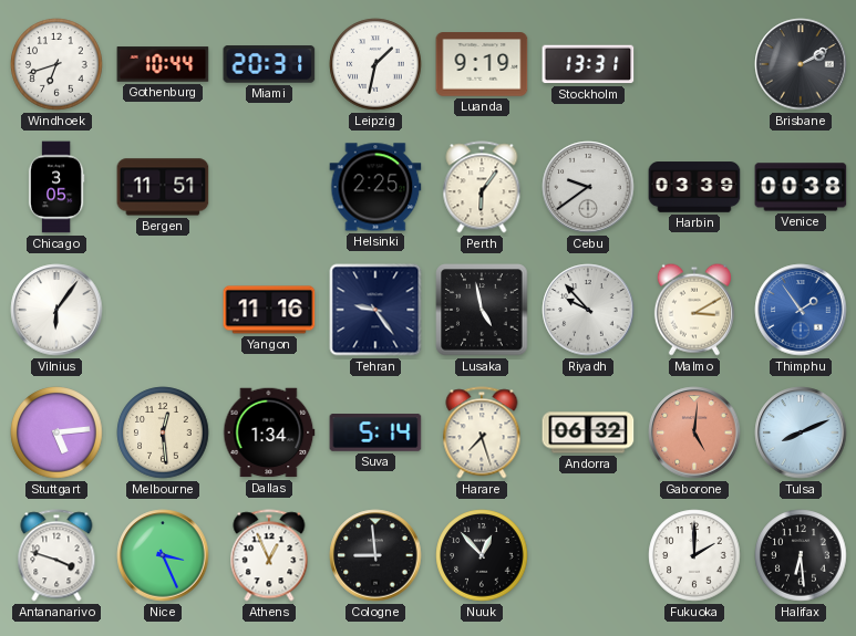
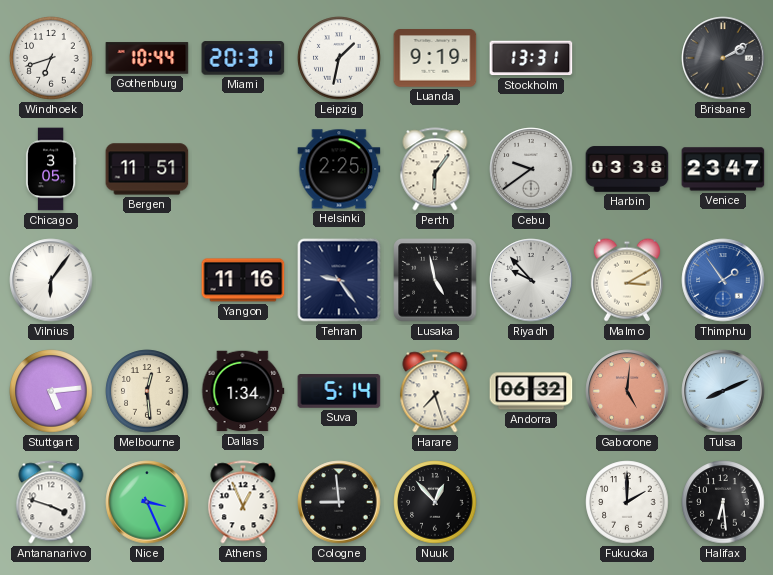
Harbin: 03:39 -> 03:38 (627, 169)
Venice: 00:38 -> 23:47 (723, 169)
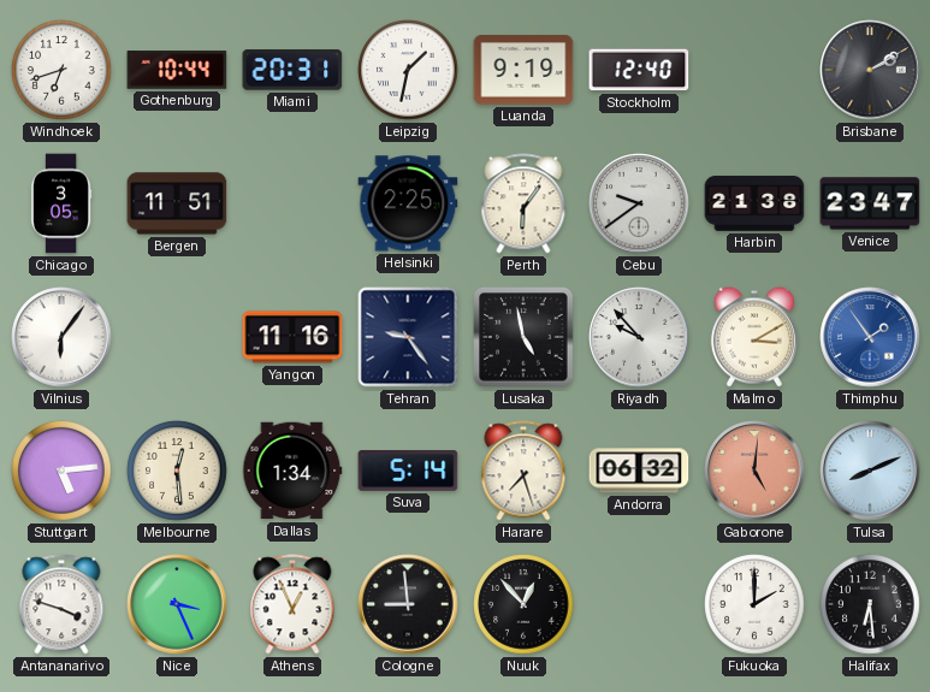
Stockholm: 13:31 -> 12:40 (639, 70)
Harbin: 03:38 -> 21:38 (754, 203)
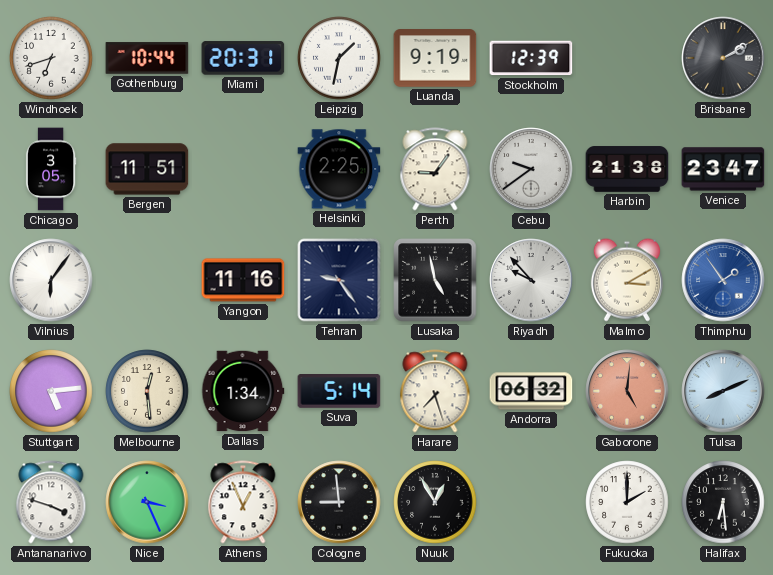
Stockholm: 12:40 -> 12:39 (531, 58)
Perth: 6:06 -> 9:06 (435, 169)
Nuuk: 12:53 -> 12:55 (435, 502)
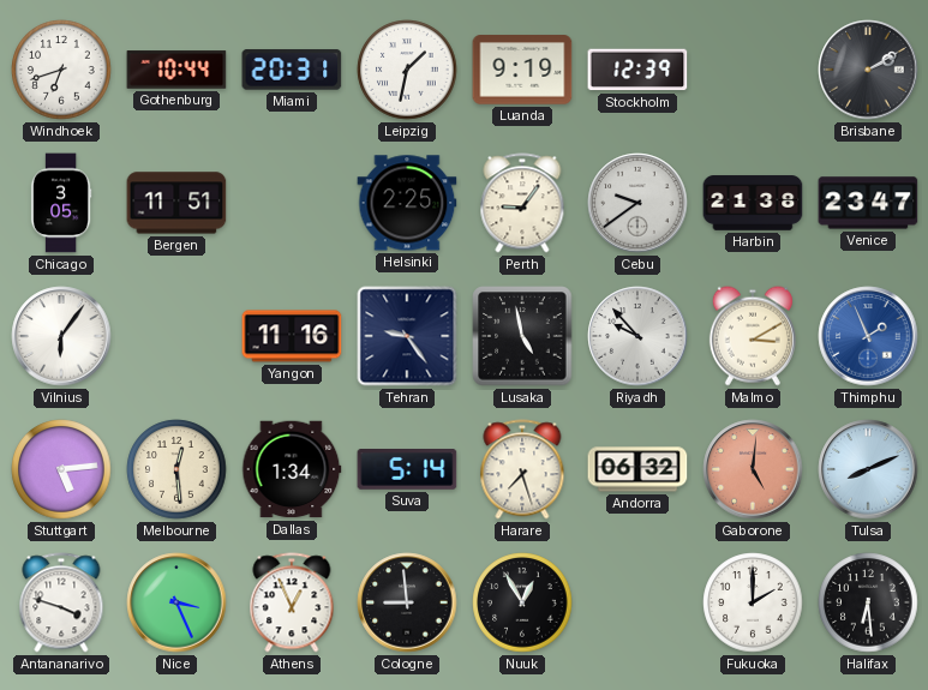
Thimphu: 1:54 -> 1:56 (868, 336)
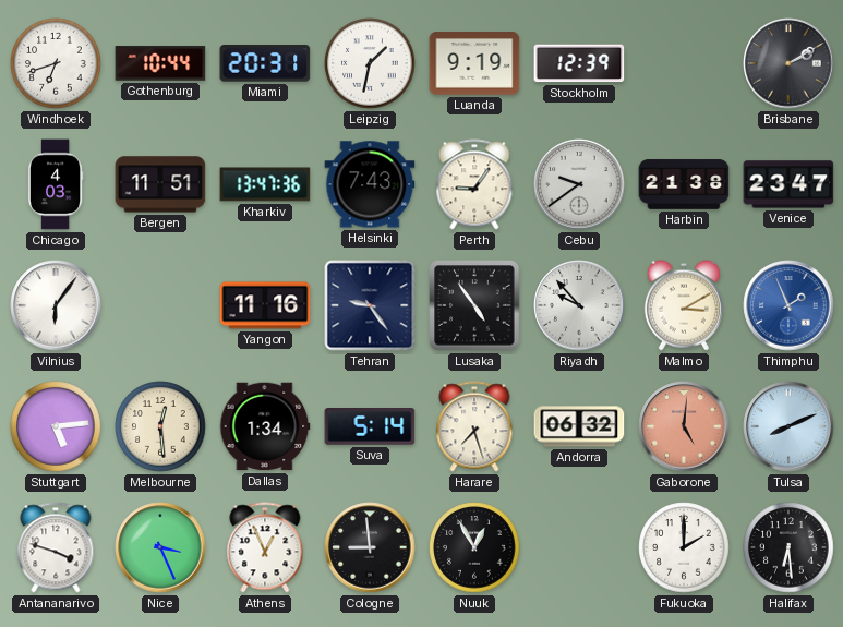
Chicago: 3:05 -> 4:03 (56, 184)
Kharkiv: none -> 13:47 (265, 184)
Helsinki: 2:25 -> 7:43 (370, 184)
Lusaka: 4:58 -> 4:54 (474, 305)
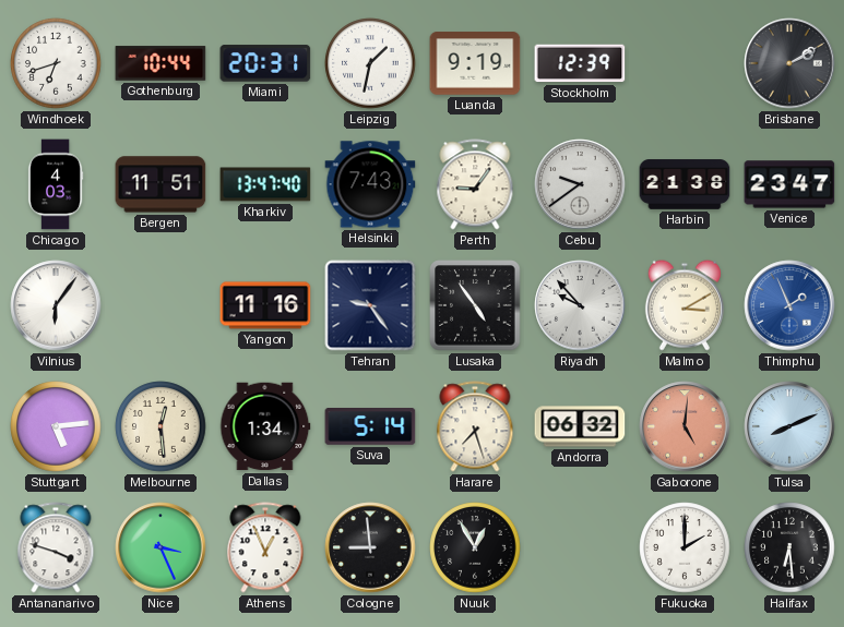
Kharkiv: 13:47:36 -> 13:47:40 (265, 184)
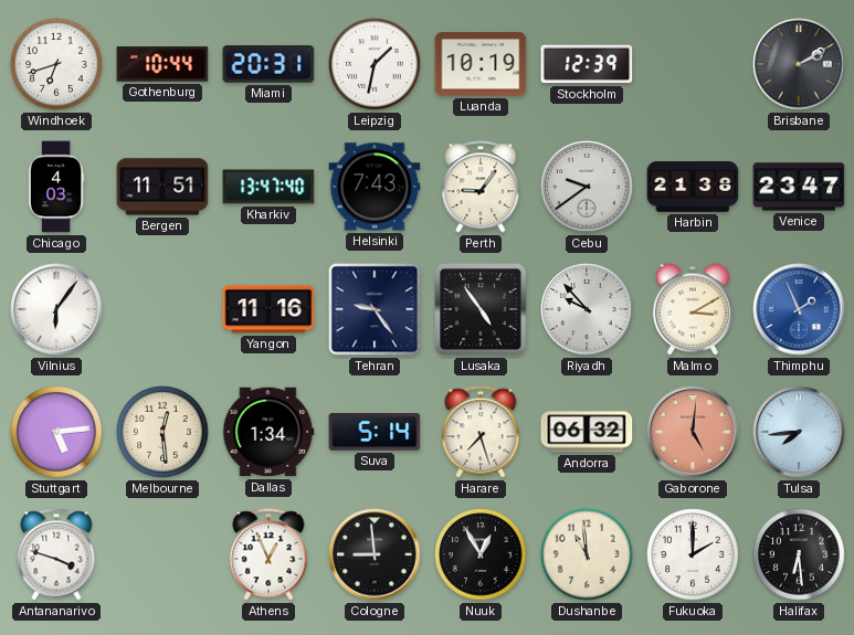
Luanda: 9:19 -> 10:19 (481, 64)
Tulsa: 8:11 -> 7:44 (799, 432)
Nice: 3:26 -> none (161, 547)
Dushanbe: none -> 10:59 (587, 554)
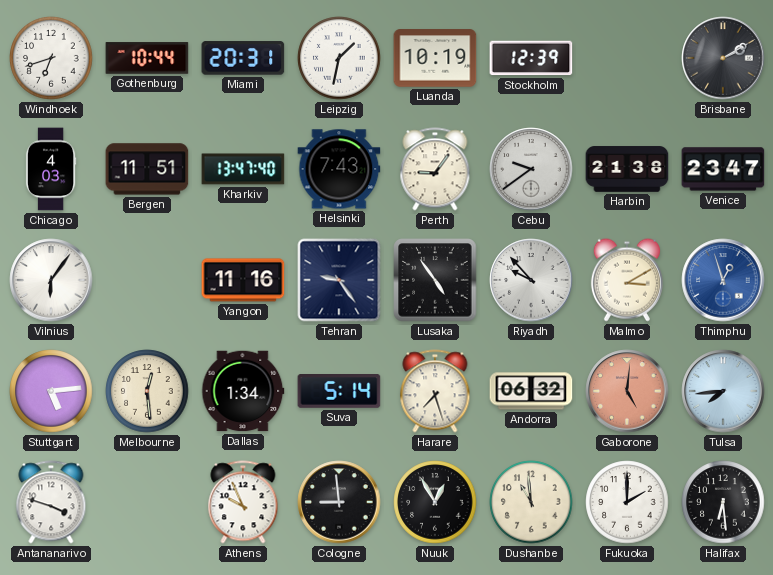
Thimphu: 1:56 -> 12:57 (723, 280)
Athens: 12:56 -> 9:56 (243, 502)
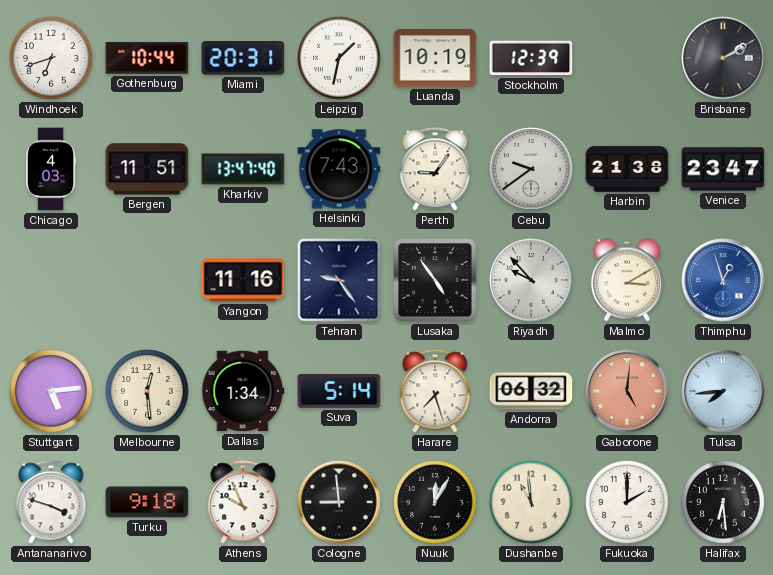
Vilnius: 6:06 -> none (51, 280)
Turku: none -> 9:18 (147, 502)
Nuuk: 12:55 -> 12:05 (435, 502)
